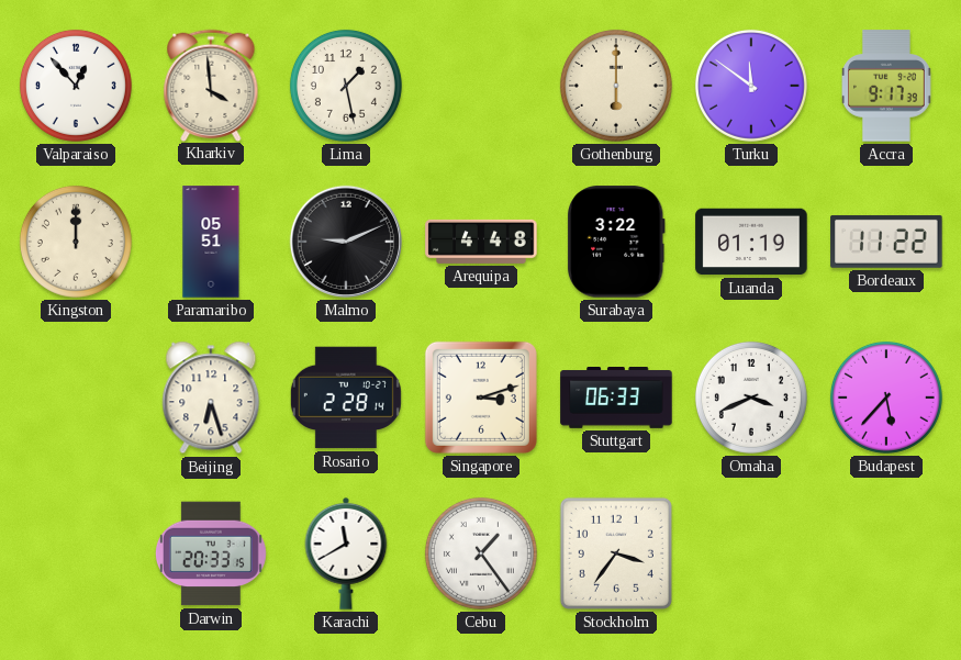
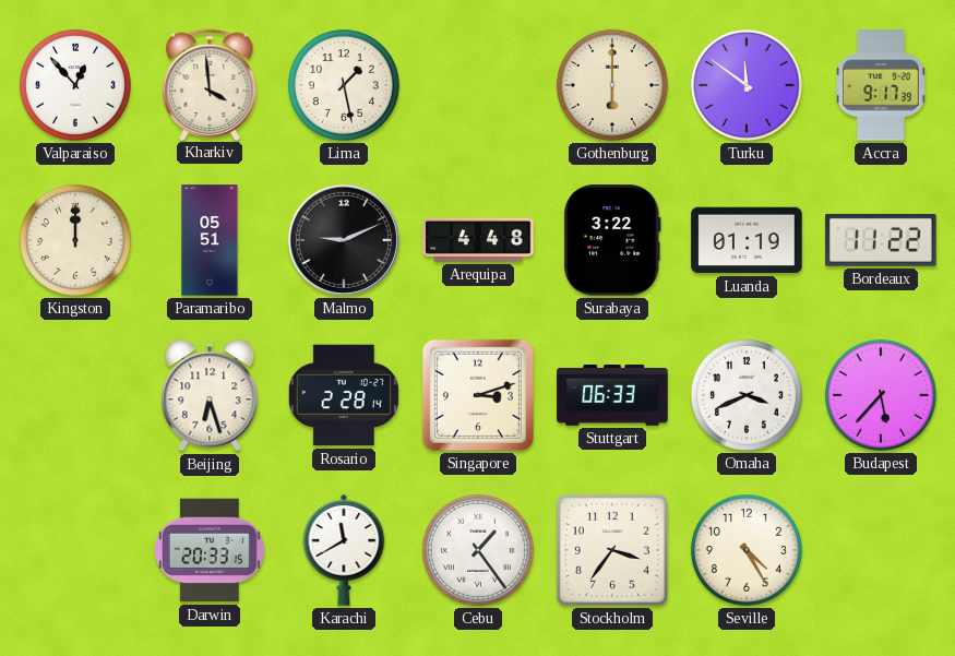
Seville: none -> 4:25 (747, 550)
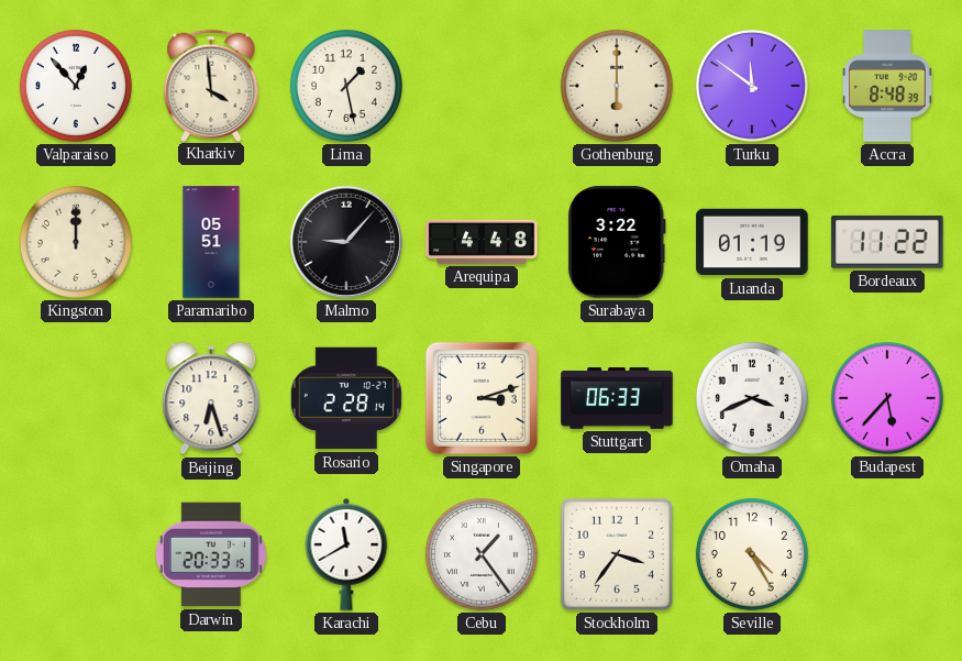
Accra: 9:17 -> 8:48 (888, 86)
Malmo: 9:11 -> 9:07 (346, 242)
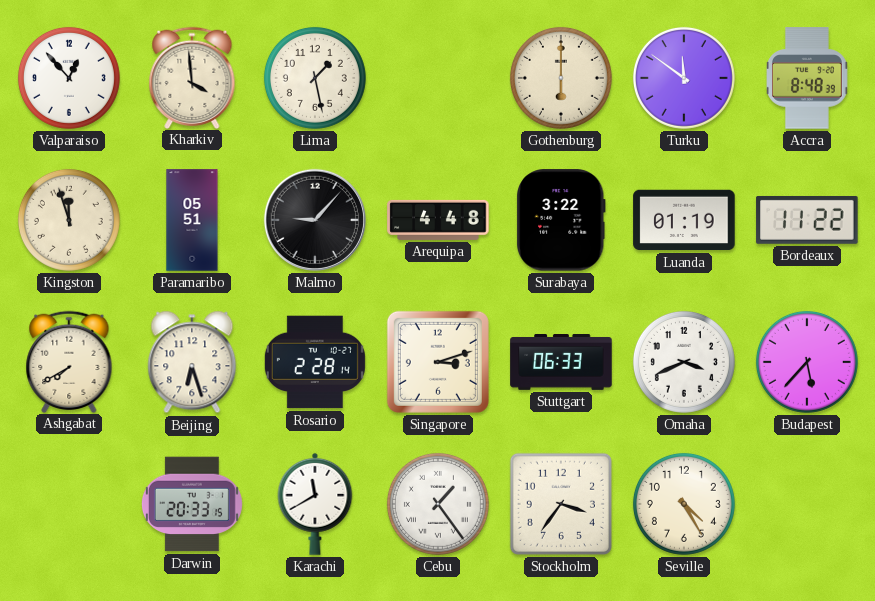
Kingston: 12:00 -> 11:57 (69, 220)
Ashgabat: none -> 7:40 (69, 361)
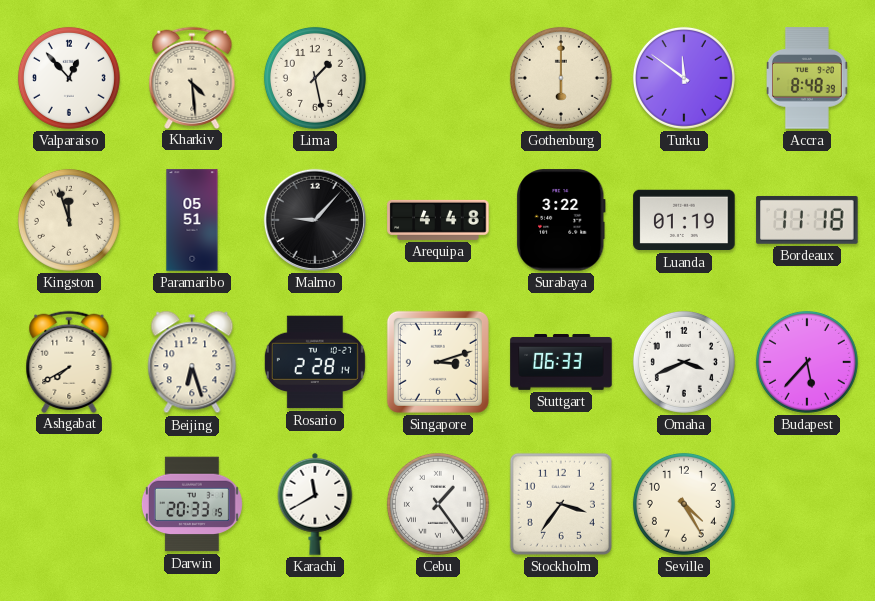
Kharkiv: 3:59 -> 4:29 (192, 77)
Bordeaux: 11:22 -> 11:18 (807, 220)
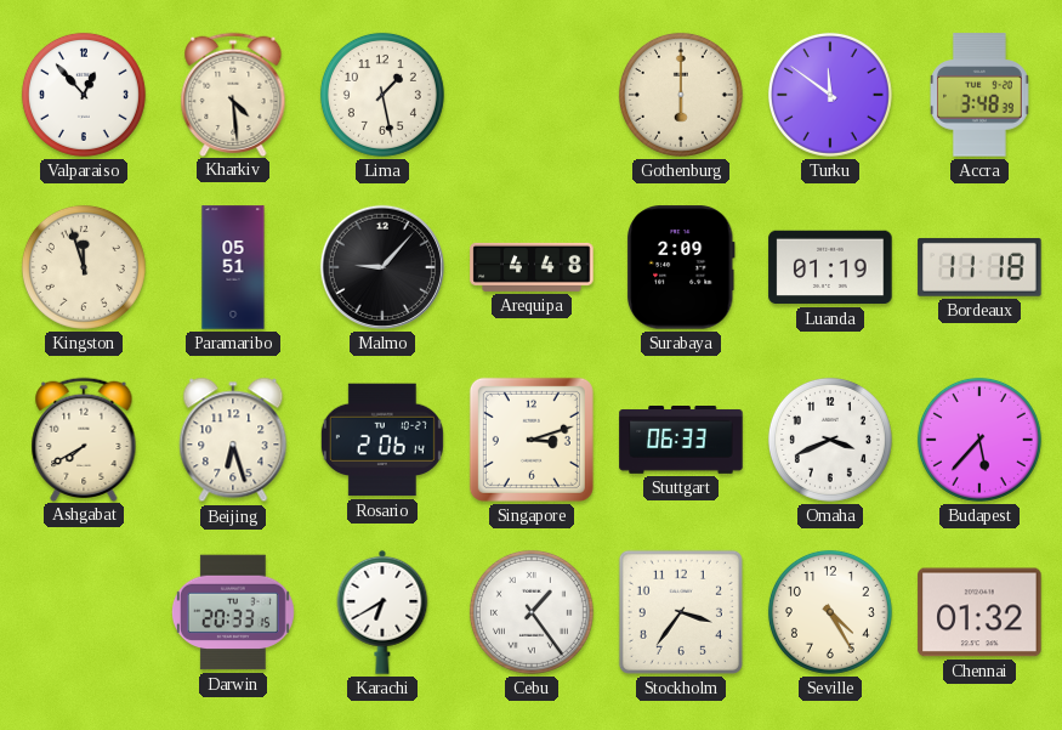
Accra: 8:48 -> 3:48 (981, 95)
Surabaya: 3:22 -> 2:09 (681, 267)
Rosario: 2:28 -> 2:06 (382, 440)
Karachi: 11:40 -> 6:40 (382, 612)
Chennai: none -> 01:32 (979, 612)
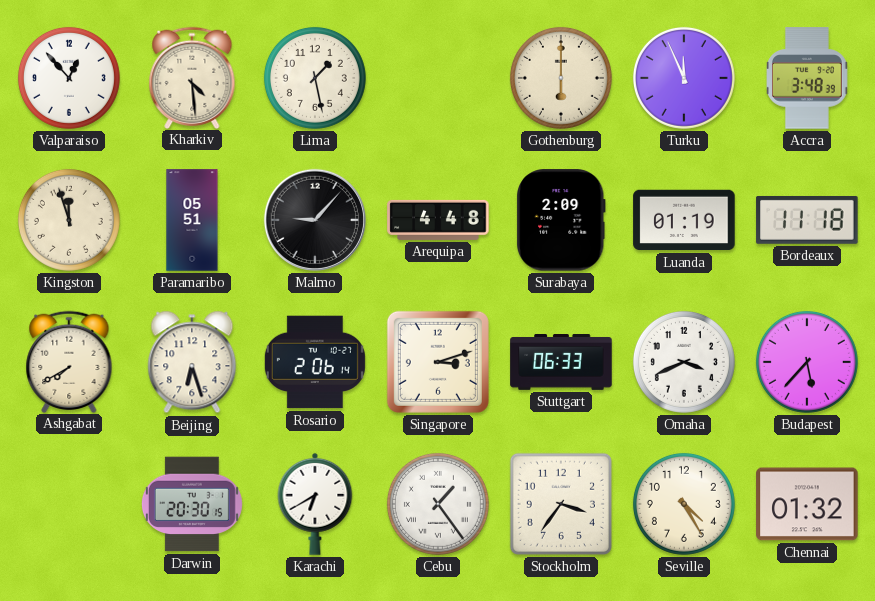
Turku: 11:51 -> 11:56 (684, 78)
Darwin: 20:33 -> 20:30 (192, 504)
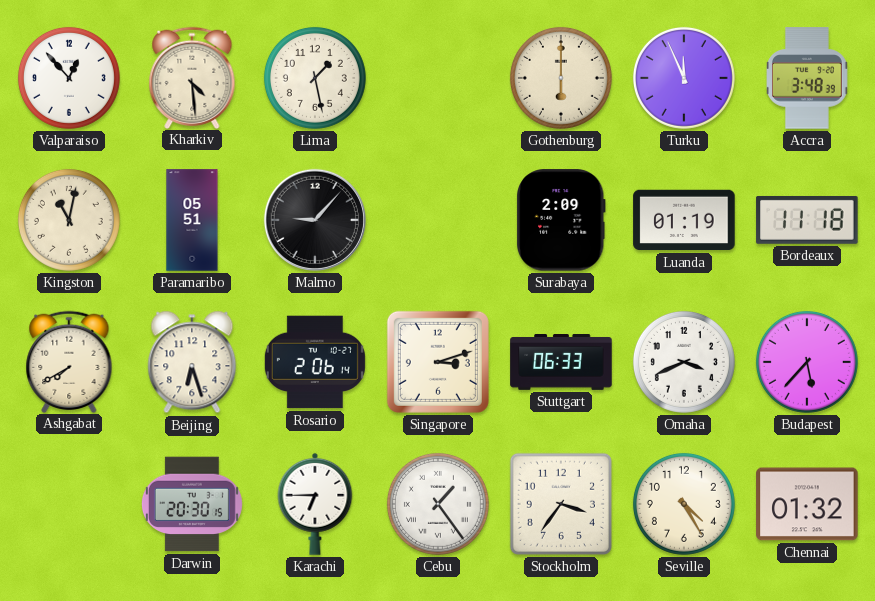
Kingston: 11:57 -> 11:02 (69, 220)
Arequipa: 4:48 -> none (438, 220)
Karachi: 6:40 -> 6:45 (315, 504)
